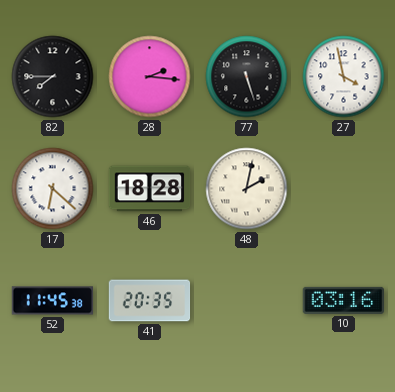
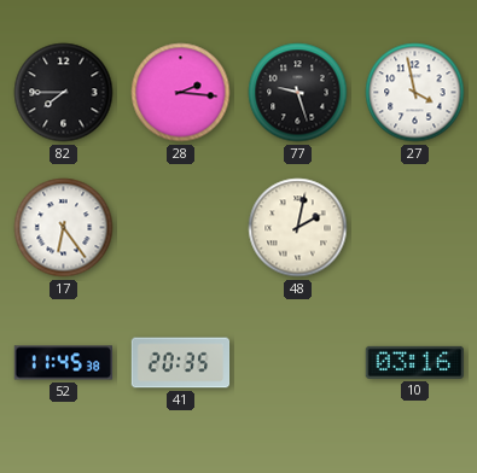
77: 5:27 -> 9:27 (298, 93)
17: 6:22 -> 6:24 (64, 228)
46: 18:28 -> none (150, 189)
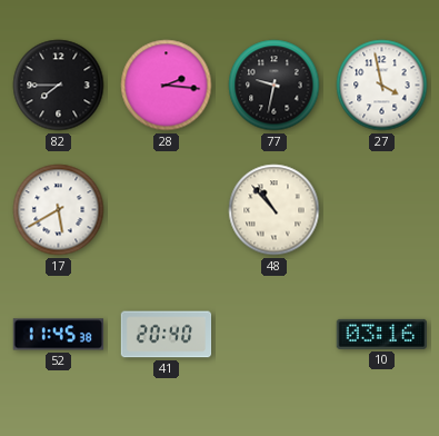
77: 9:27 -> 9:32 (275, 86)
17: 6:24 -> 5:40 (59, 210)
48: 2:02 -> 10:53 (275, 210)
41: 20:35 -> 20:40 (167, 335)
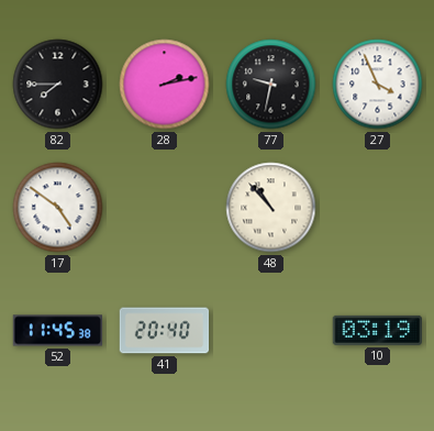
28: 2:16 -> 2:13 (165, 85)
27: 3:58 -> 3:56 (378, 85)
17: 5:40 -> 4:51 (58, 208)
10: 03:16 -> 03:19 (378, 330)
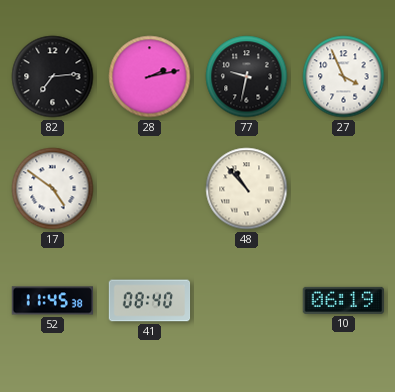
82: 7:45 -> 7:14 (53, 77)
41: 20:40 -> 08:40 (150, 301)
10: 03:19 -> 06:19 (344, 300)
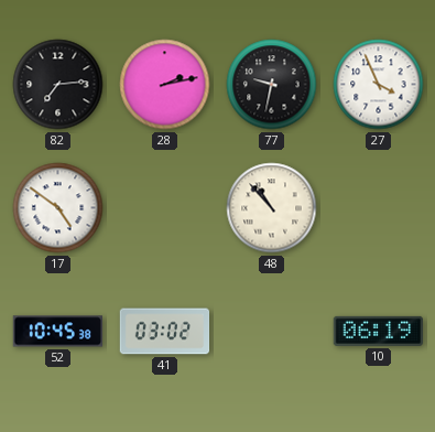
52: 11:45 -> 10:45 (58, 332)
41: 08:40 -> 03:02 (165, 332)
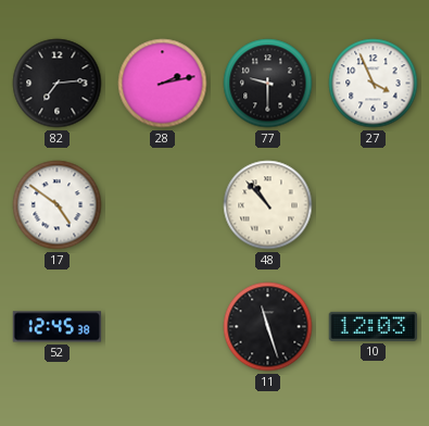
77: 9:32 -> 9:30 (268, 84)
52: 10:45 -> 12:45 (58, 327)
41: 03:02 -> none (165, 332)
11: none -> 11:27 (268, 327)
10: 06:19 -> 12:03 (374, 326)
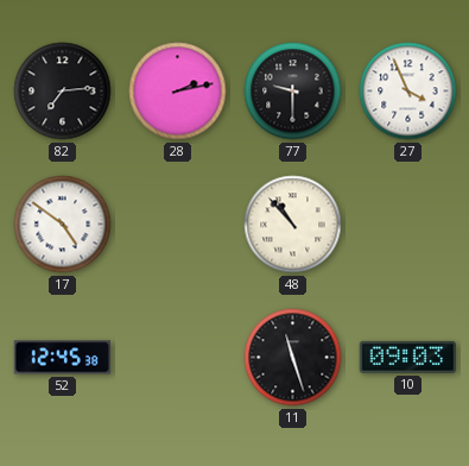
10: 12:03 -> 09:03 (408, 357)
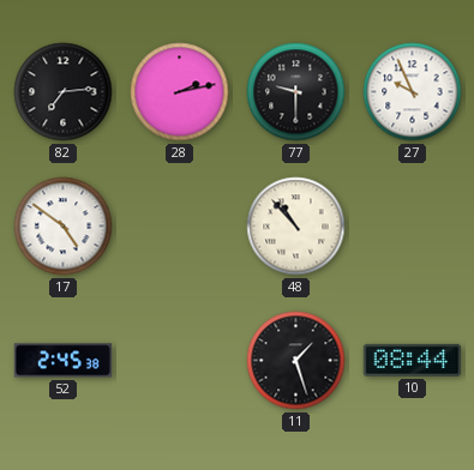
27: 3:56 -> 9:56 (413, 92)
52: 12:45 -> 2:45 (64, 361)
11: 11:27 -> 1:27 (296, 361)
10: 09:03 -> 08:44 (413, 360)
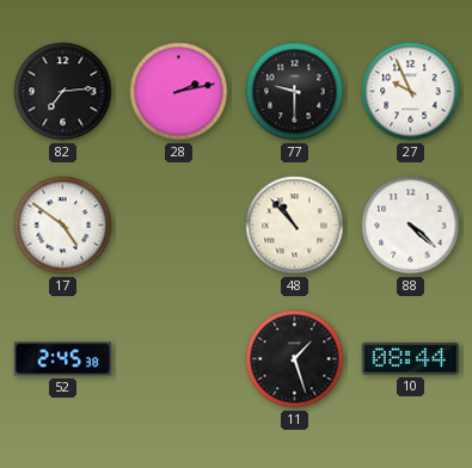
88: none -> 4:22 (411, 226)
